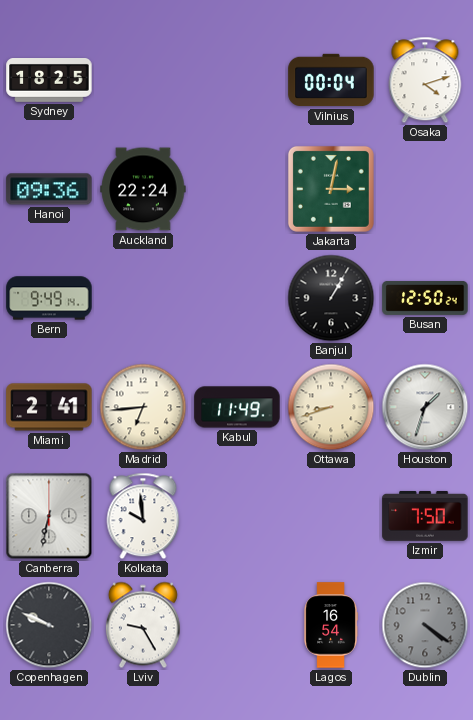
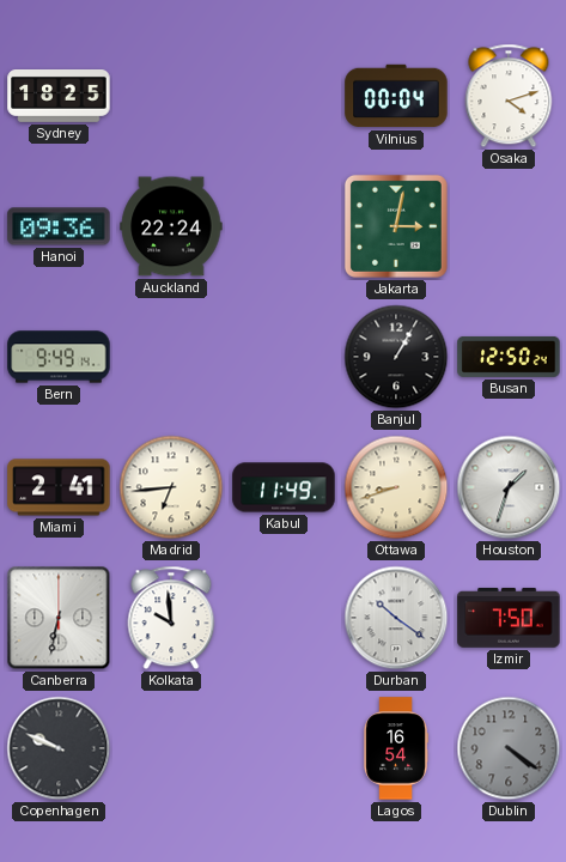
Durban: none -> 10:21 (396, 618)
Lviv: 9:25 -> none (143, 625)
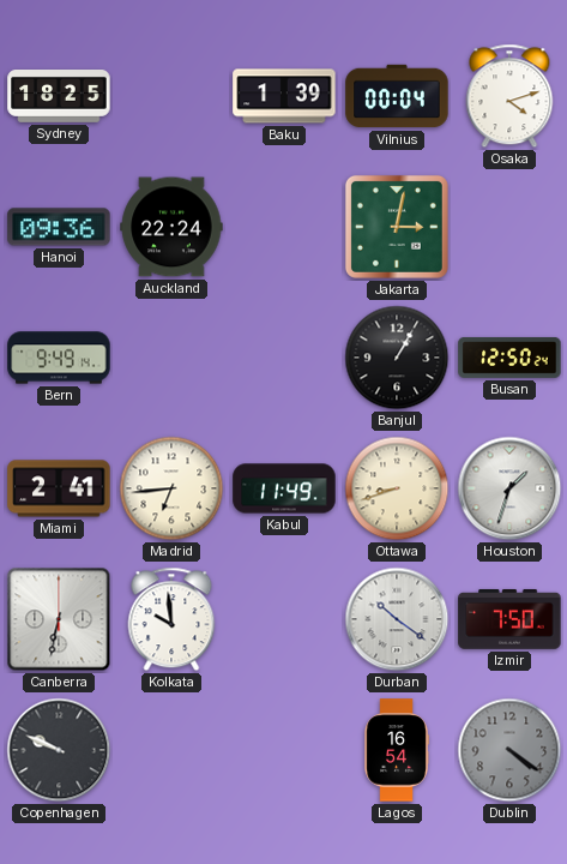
Baku: none -> 1:39 (284, 96)
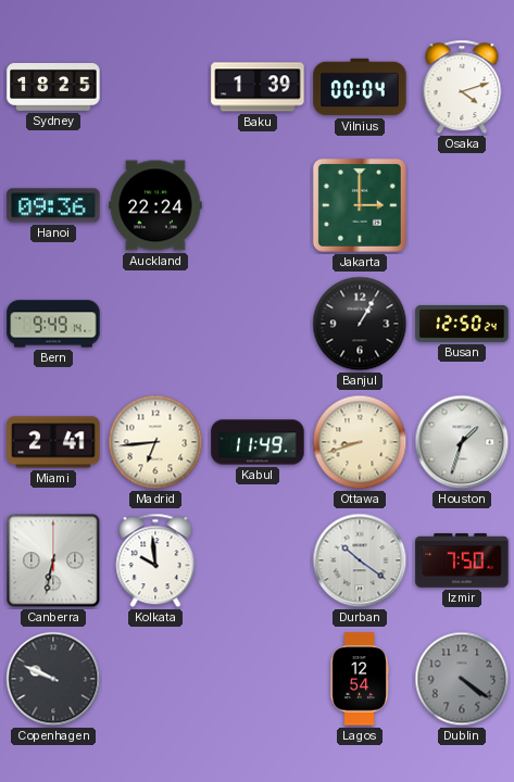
Jakarta: 3:02 -> 3:00 (360, 205)
Lagos: 16:54 -> 12:54 (360, 679)
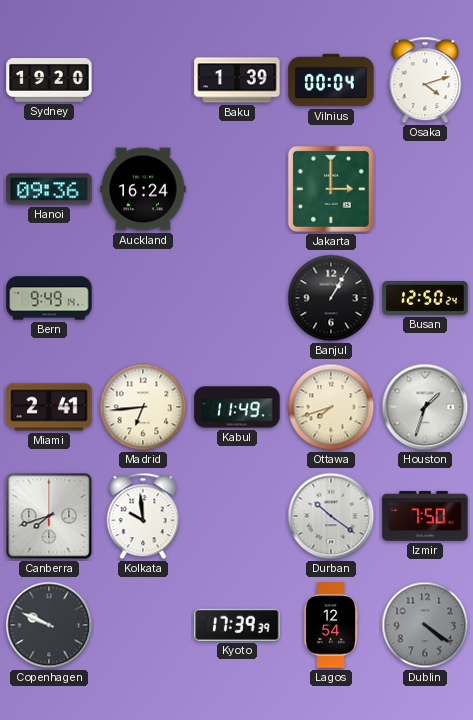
Sydney: 18:25 -> 19:20 (49, 81)
Auckland: 22:24 -> 16:24 (143, 189)
Ottawa: 8:42 -> 7:42 (331, 407)
Canberra: 6:32 -> 7:42 (49, 516)
Kyoto: none -> 17:39 (237, 625)
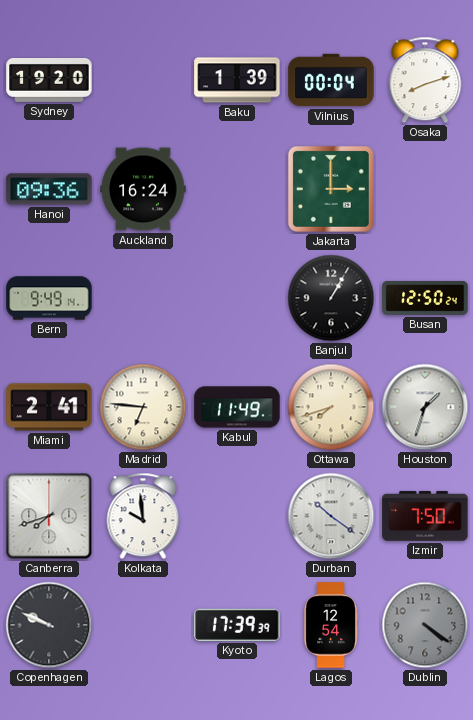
Osaka: 4:12 -> 8:12 (425, 80)
Madrid: 6:44 -> 6:46 (143, 407)
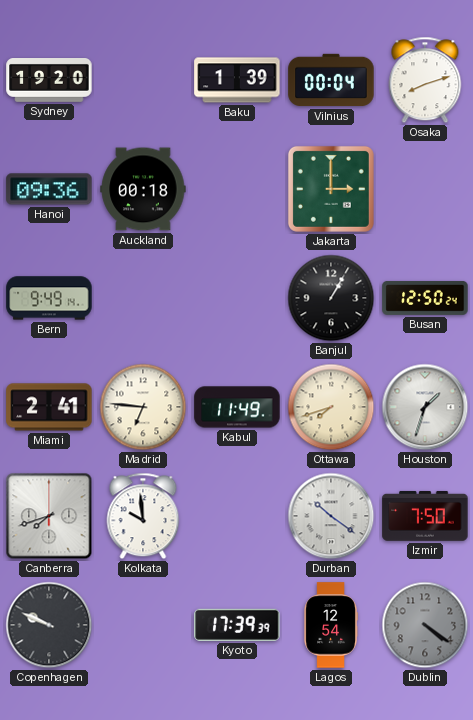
Auckland: 16:24 -> 00:18 (143, 189)
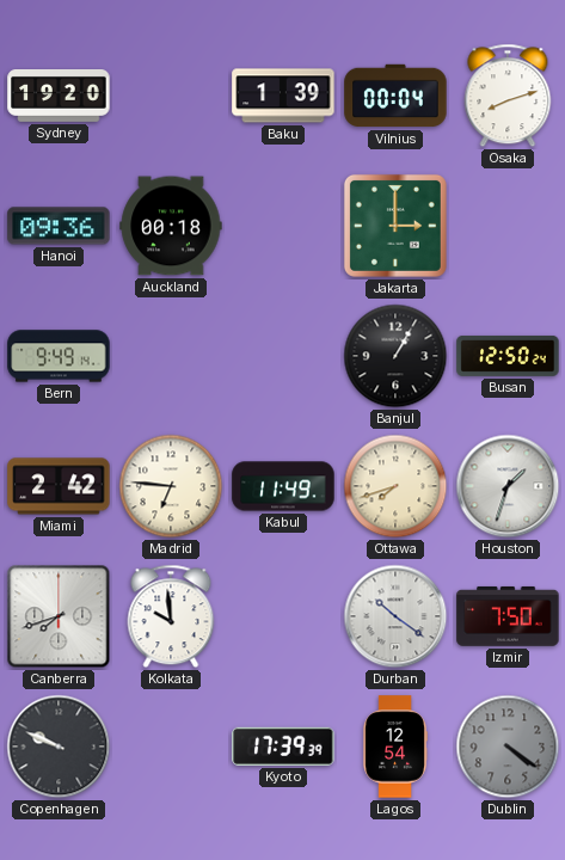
Miami: 2:41 -> 2:42 (59, 486)
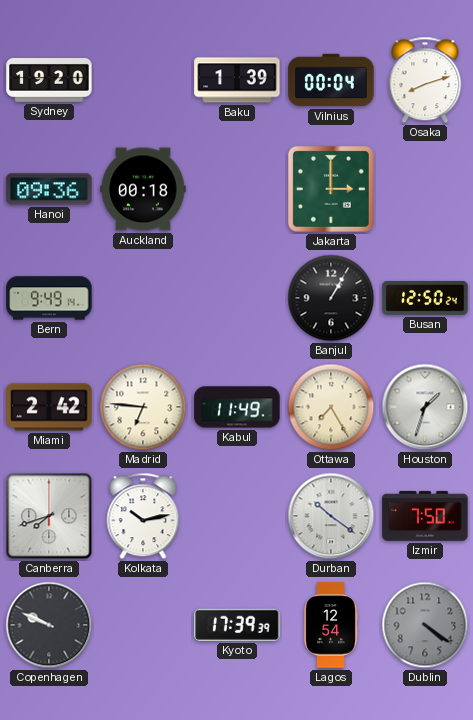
Ottawa: 7:42 -> 7:25 (331, 407)
Kolkata: 9:59 -> 10:13 (143, 516)
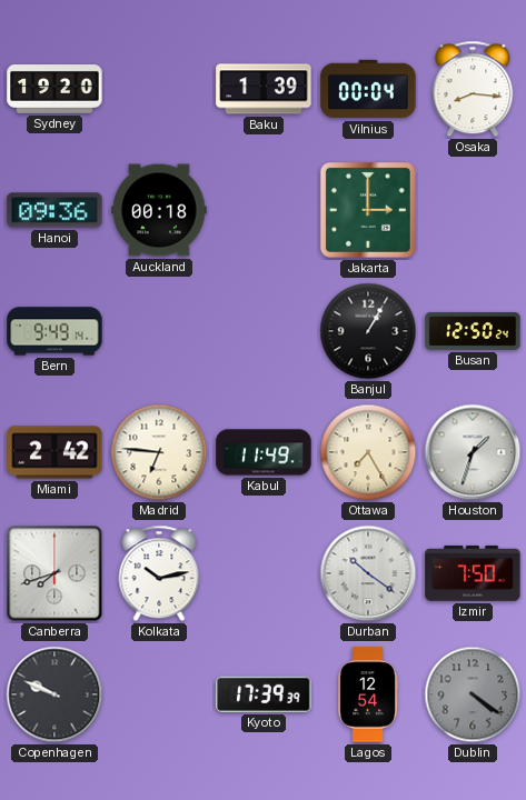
Osaka: 8:12 -> 8:16 (473, 89)
